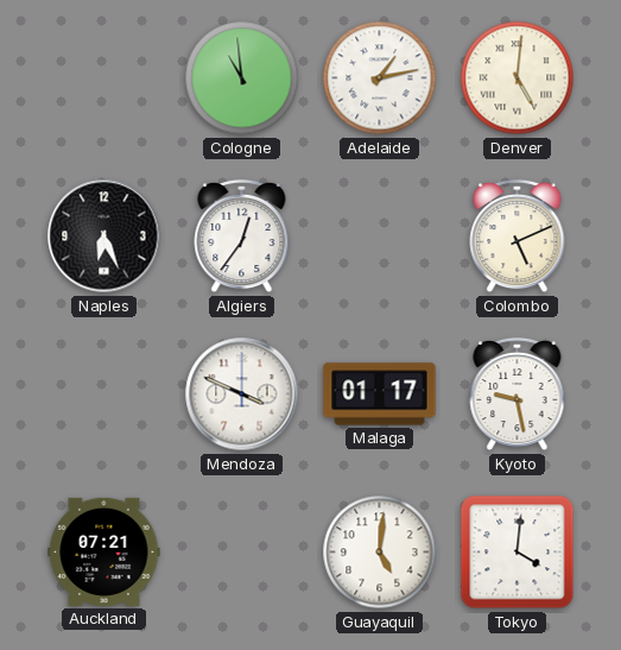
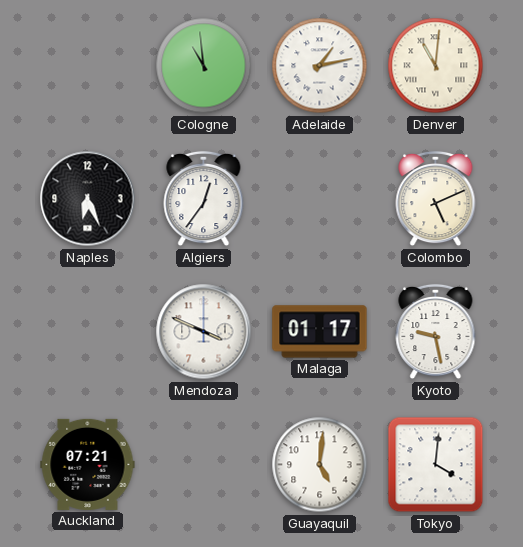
Denver: 5:01 -> 11:01 (436, 66)
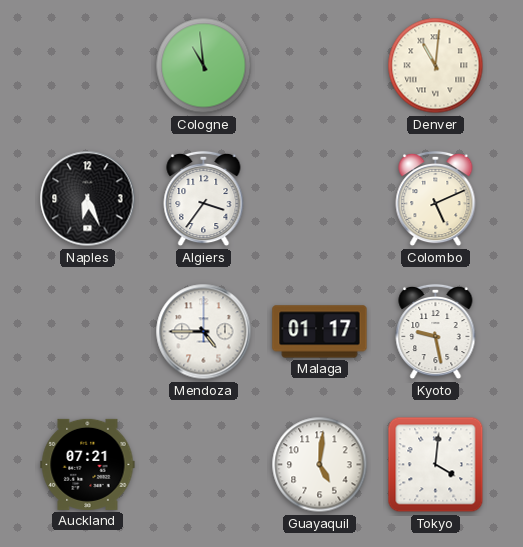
Adelaide: 1:13 -> none (320, 66)
Algiers: 12:36 -> 3:36 (204, 199)
Mendoza: 3:49 -> 4:45 (204, 332)
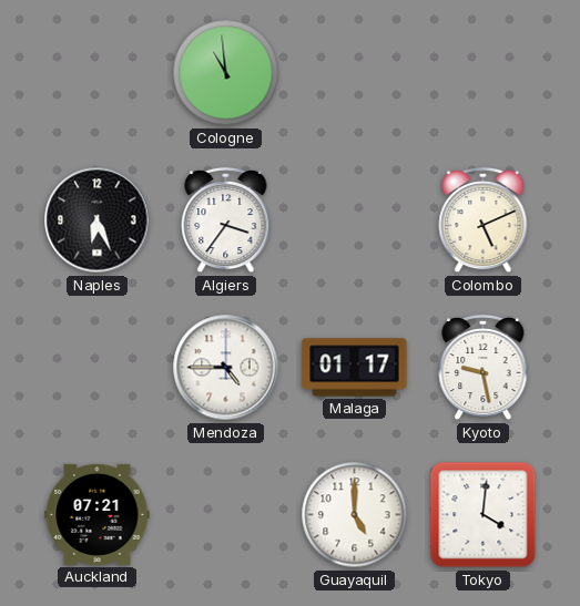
Denver: 11:01 -> none (436, 66)
Guayaquil: 5:01 -> 5:00 (355, 515)
